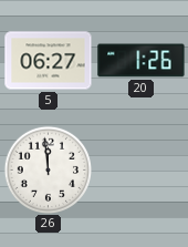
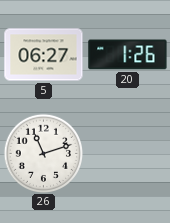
26: 11:59 -> 11:12 (43, 153)
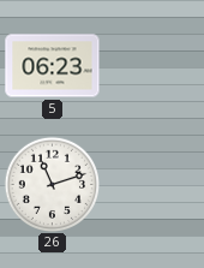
5: 06:27 -> 06:23 (53, 66)
20: 1:26 -> none (128, 55)
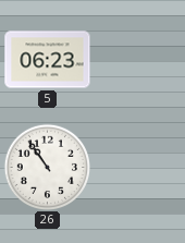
26: 11:12 -> 10:54 (47, 167)
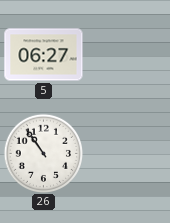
5: 06:23 -> 06:27 (44, 55)
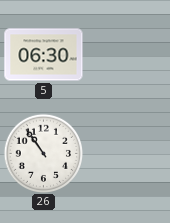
5: 06:27 -> 06:30 (44, 55)
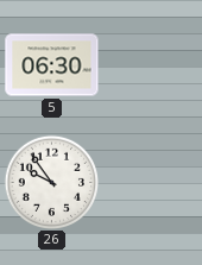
26: 10:54 -> 9:54 (51, 182)
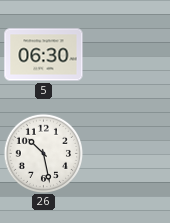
26: 9:54 -> 10:28 (43, 153)
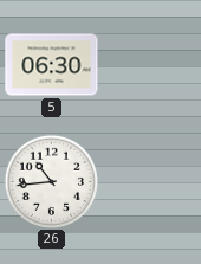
26: 10:28 -> 10:44 (51, 181)
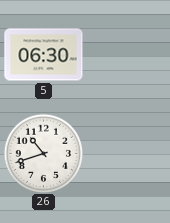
26: 10:44 -> 10:42 (43, 153)
